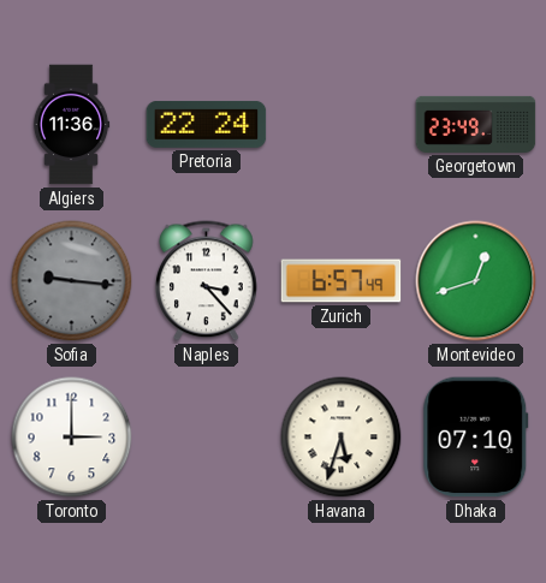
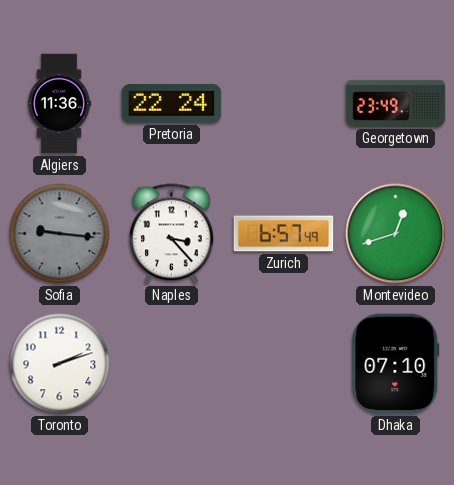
Toronto: 3:00 -> 2:12 (60, 364)
Havana: 5:33 -> none (342, 438)
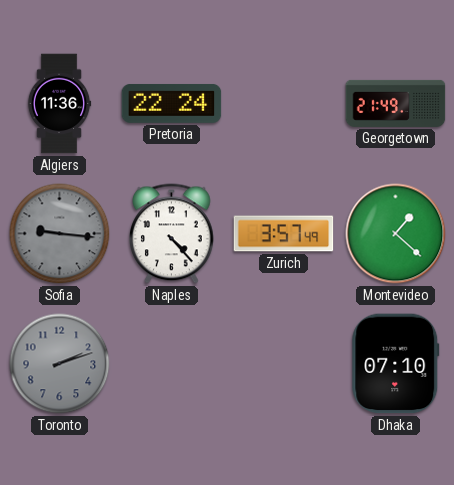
Georgetown: 23:49 -> 21:49 (396, 103)
Naples: 3:23 -> 4:23 (172, 234)
Zurich: 6:57 -> 3:57 (284, 234)
Montevideo: 12:42 -> 1:22 (396, 234)
Toronto dial: white -> grey (60, 364)
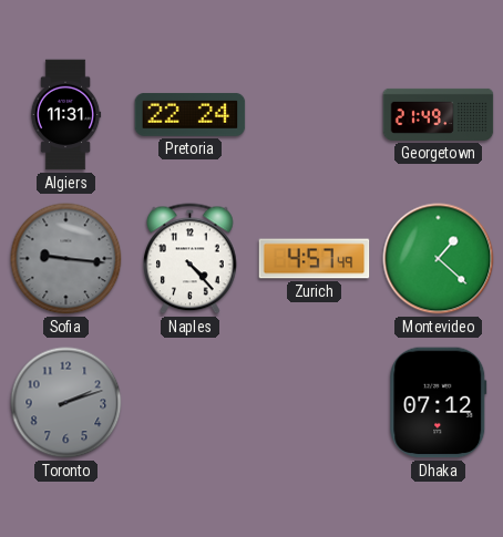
Algiers: 11:36 -> 11:31 (65, 115)
Zurich: 3:57 -> 4:57 (315, 259)
Dhaka: 07:10 -> 07:12 (439, 403)
